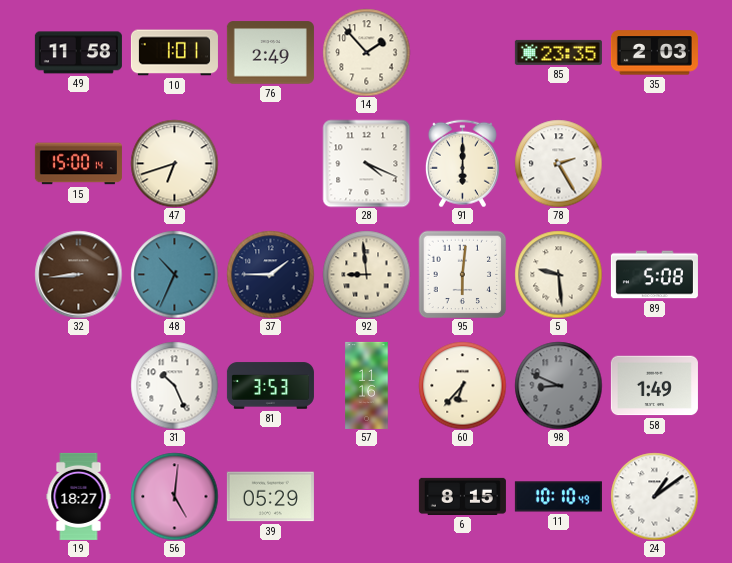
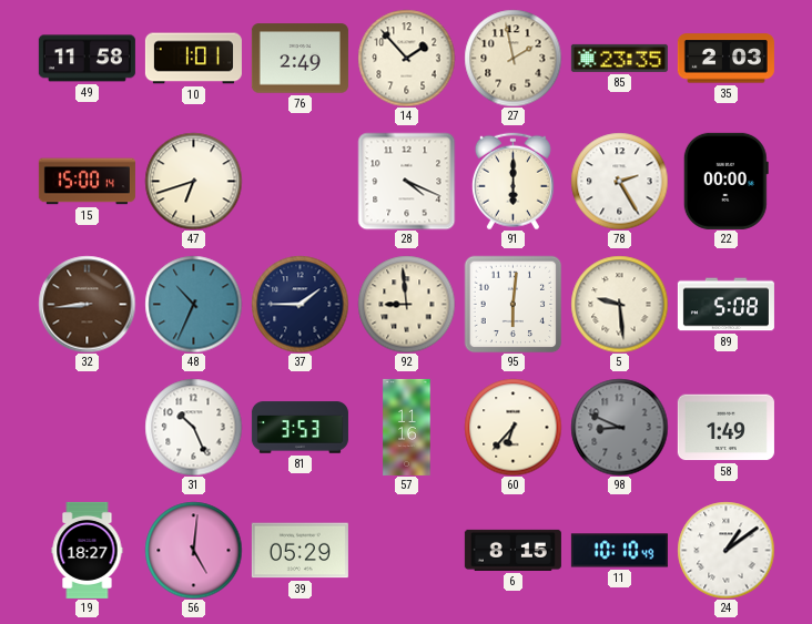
27: none -> 1:58 (512, 58)
22: none -> 00:00 (725, 181)
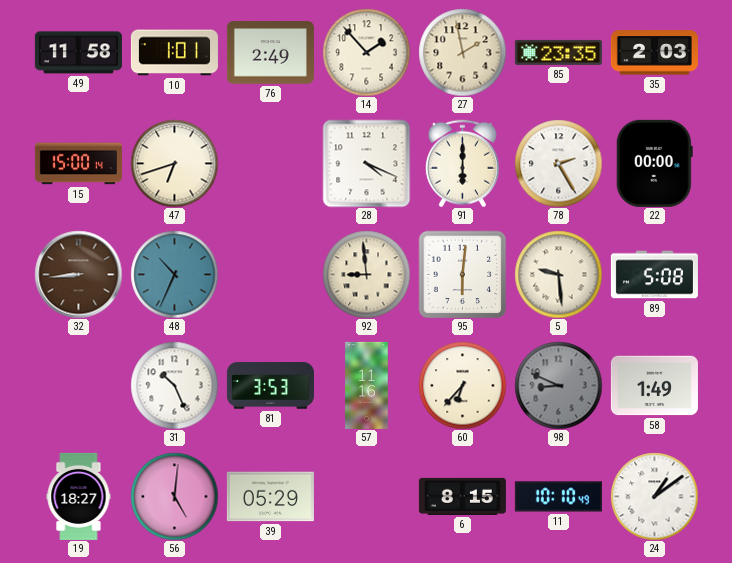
37: 1:45 -> none (300, 304)
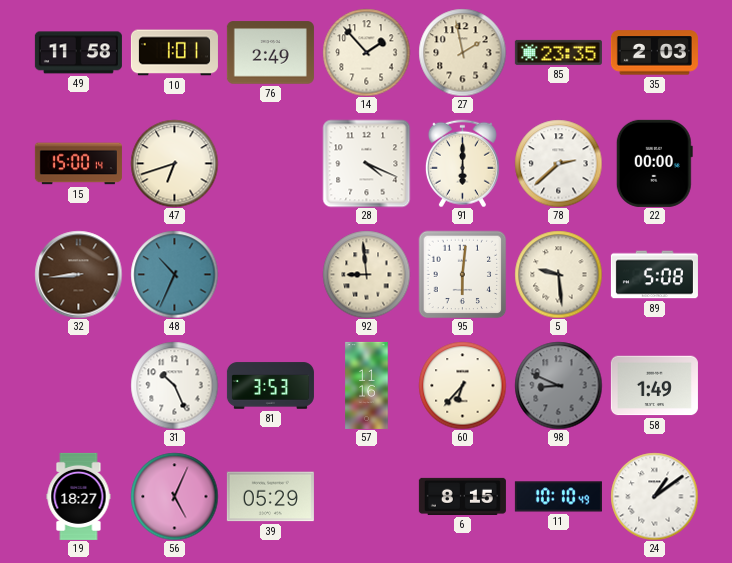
78: 2:25 -> 2:38 (558, 163)
56: 5:01 -> 5:04 (174, 496)
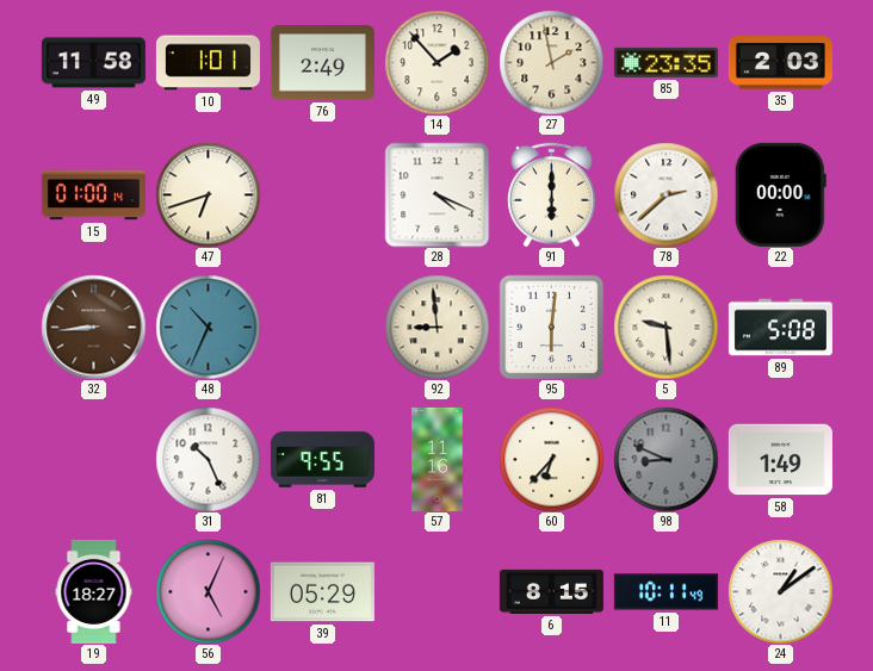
15: 15:00 -> 01:00 (93, 195)
81: 3:53 -> 9:55 (322, 460)
11: 10:10 -> 10:11 (665, 592)
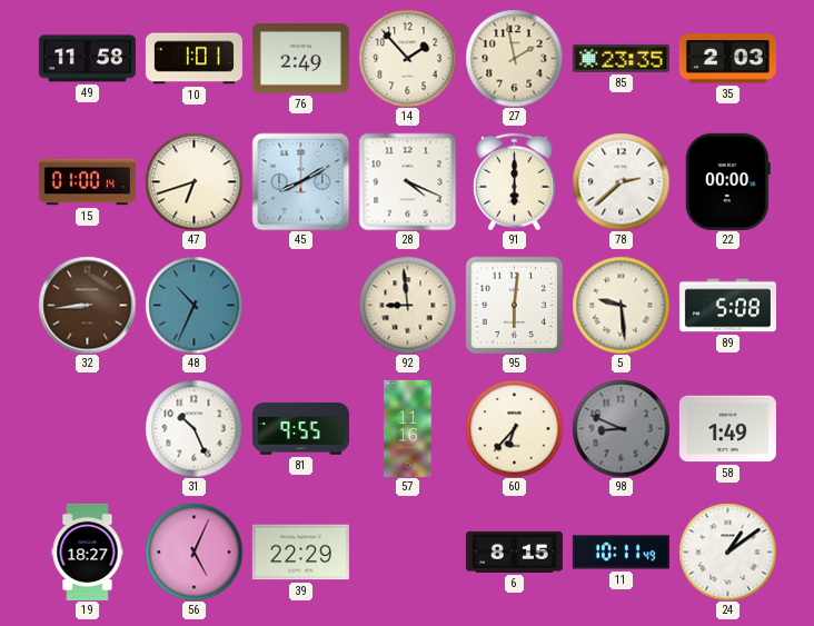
45: none -> 8:10 (300, 181)
39: 05:29 -> 22:29 (300, 553)
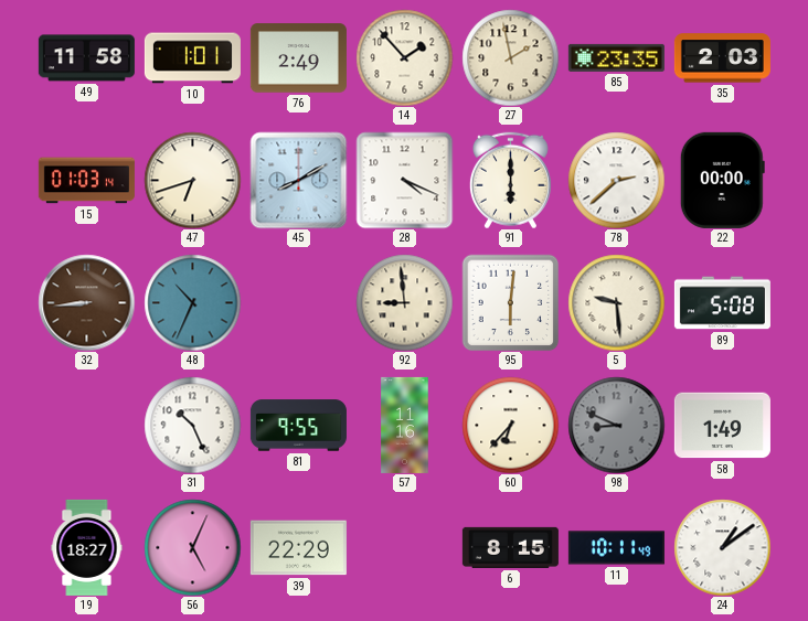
15: 01:00 -> 01:03 (86, 181)
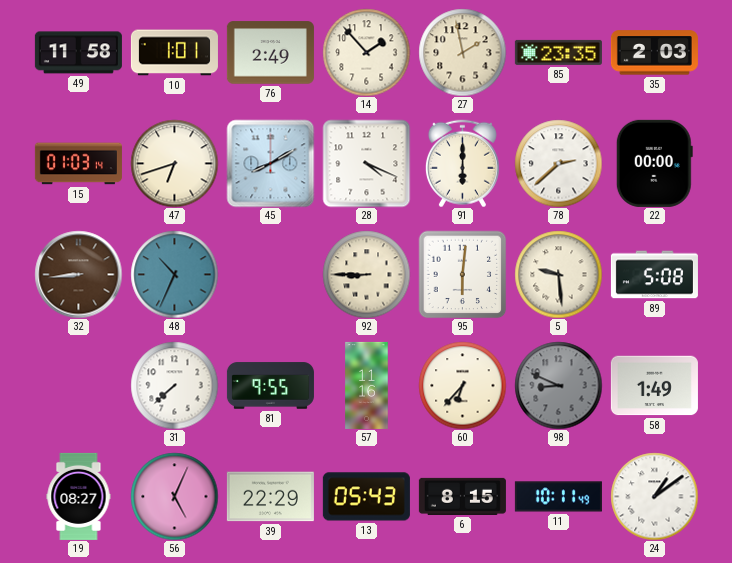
92: 8:59 -> 8:45 (366, 274)
31: 10:26 -> 7:38 (174, 385)
19: 18:27 -> 08:27 (79, 496)
13: none -> 05:43 (366, 497)
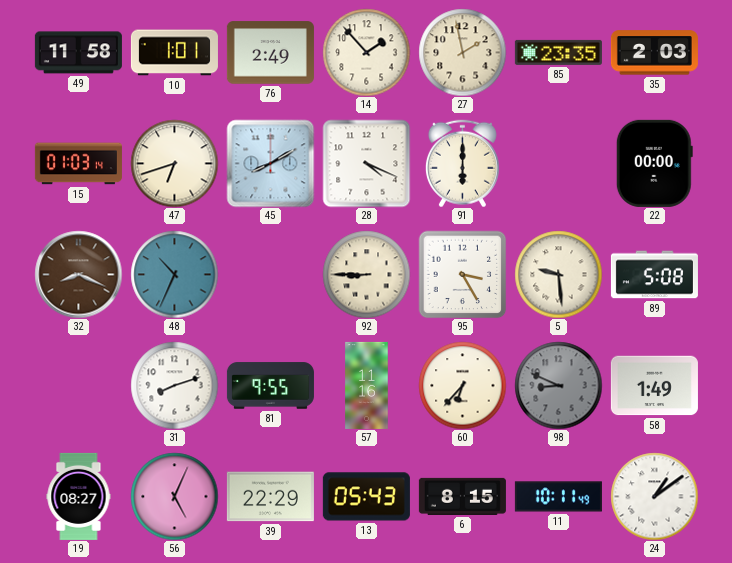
78: 2:38 -> none (558, 163)
32: 8:44 -> 8:19 (78, 274)
95: 6:01 -> 3:25 (462, 274)
31: 7:38 -> 8:12 (174, 385)
